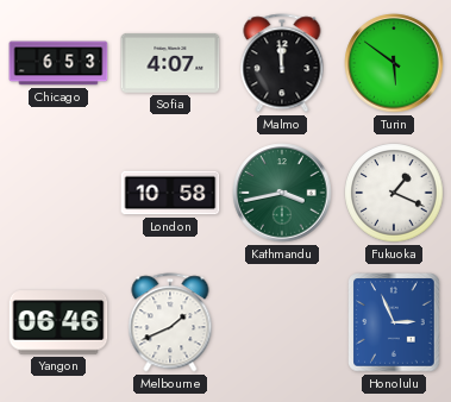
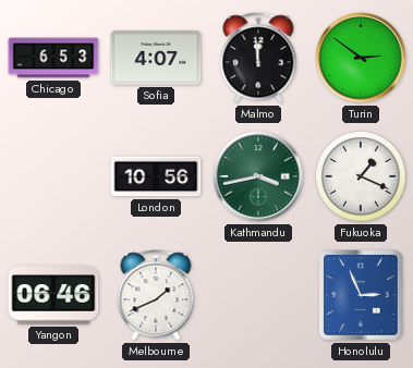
Turin: 5:51 -> 2:51 (361, 58)
London: 10:58 -> 10:56 (156, 176)
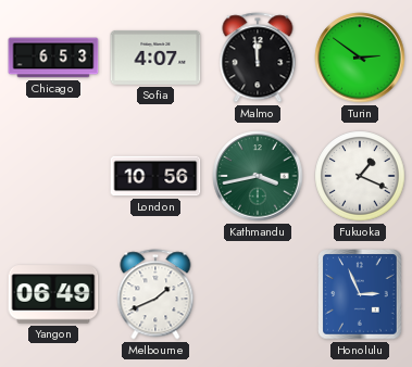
Yangon: 06:46 -> 06:49 (53, 294)
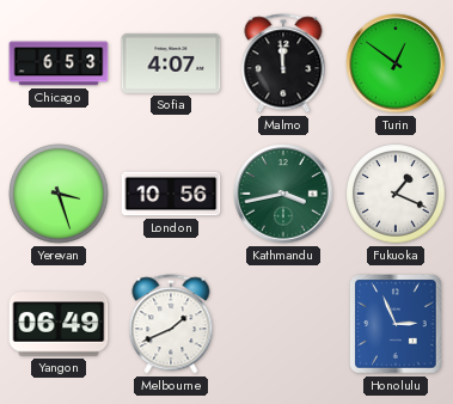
Turin: 2:51 -> 12:51 (396, 63)
Yerevan: none -> 3:27 (59, 194)
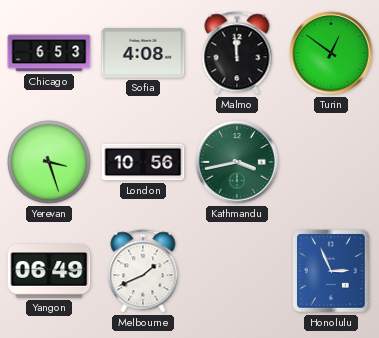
Sofia: 4:07 -> 4:08 (143, 53)
Fukuoka: 1:19 -> none (396, 194)
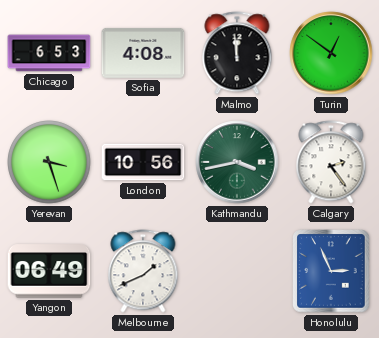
Calgary: none -> 2:24 (331, 162)
